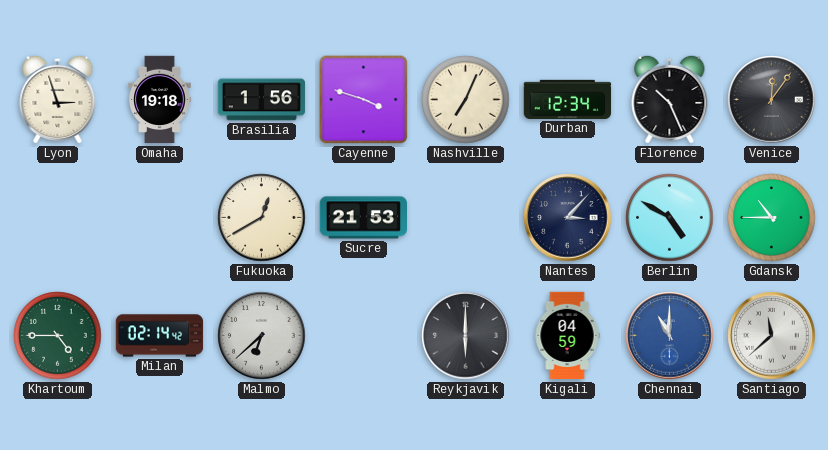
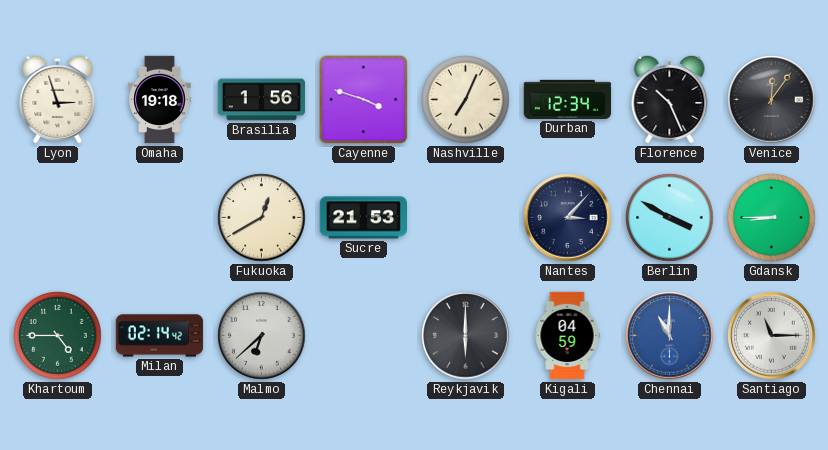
Berlin: 4:50 -> 3:50 (670, 218)
Gdansk: 10:45 -> 8:45 (772, 218)
Santiago: 11:38 -> 11:15 (772, 336)
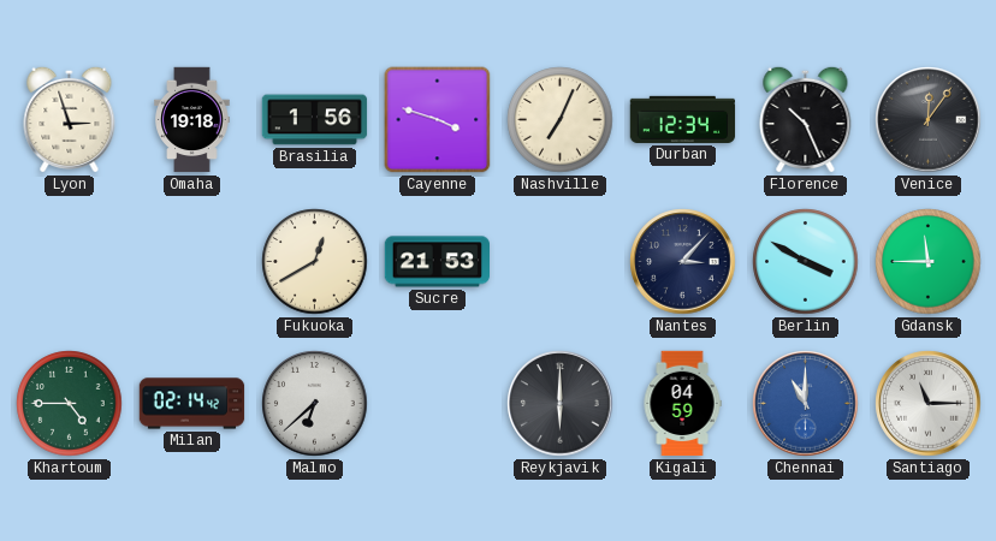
Gdansk: 8:45 -> 11:45 (929, 262)
